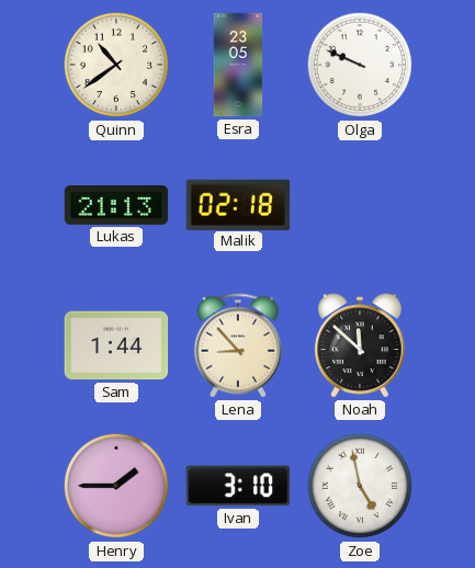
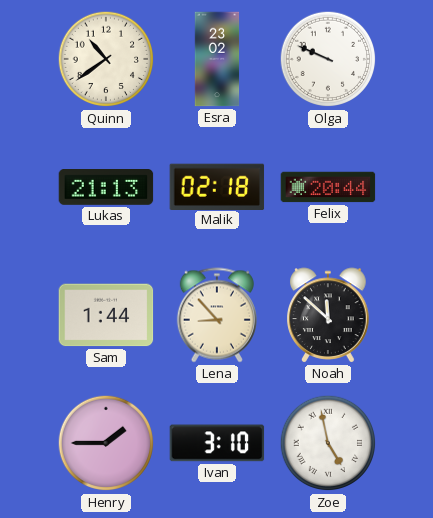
Esra: 23:05 -> 23:02 (217, 59)
Felix: none -> 20:44 (328, 187)
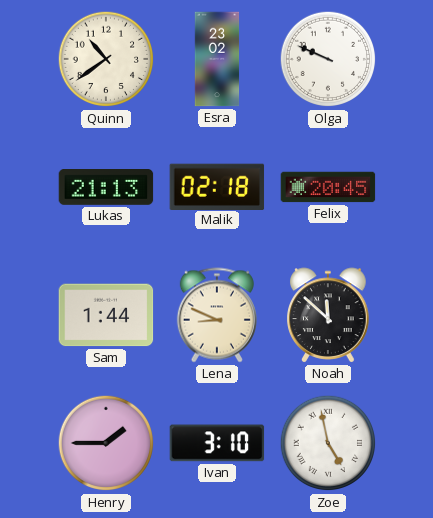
Felix: 20:44 -> 20:45 (328, 187)
Lena: 8:53 -> 8:49 (217, 315)
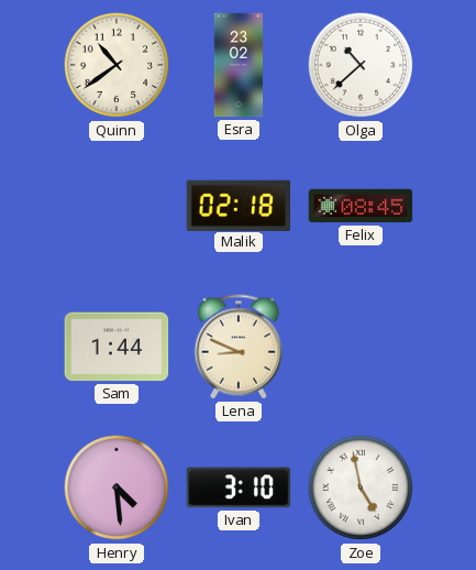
Olga: 9:49 -> 10:38 (361, 65)
Lukas: 21:13 -> none (106, 188)
Felix: 20:45 -> 08:45 (361, 206)
Noah: 11:52 -> none (328, 315)
Henry: 1:45 -> 4:29 (117, 487)
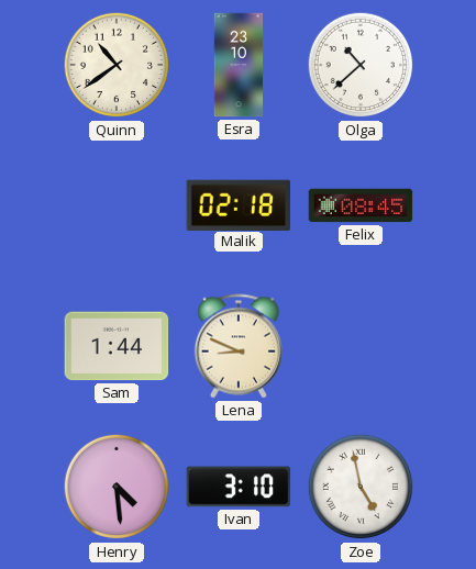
Esra: 23:02 -> 23:10 (239, 65)
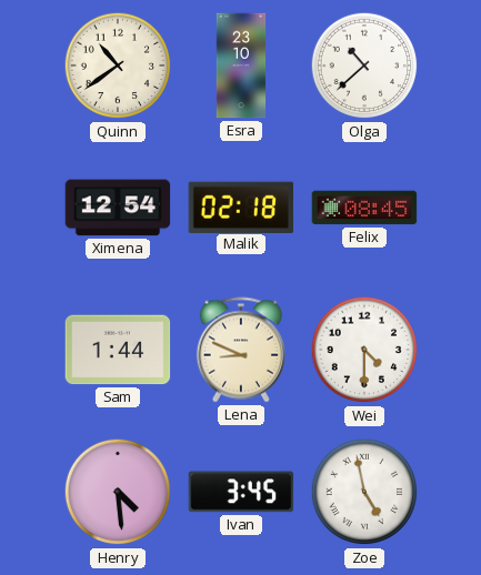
Ximena: none -> 12:54 (118, 208)
Wei: none -> 4:30 (364, 350)
Ivan: 3:10 -> 3:45 (241, 492)
